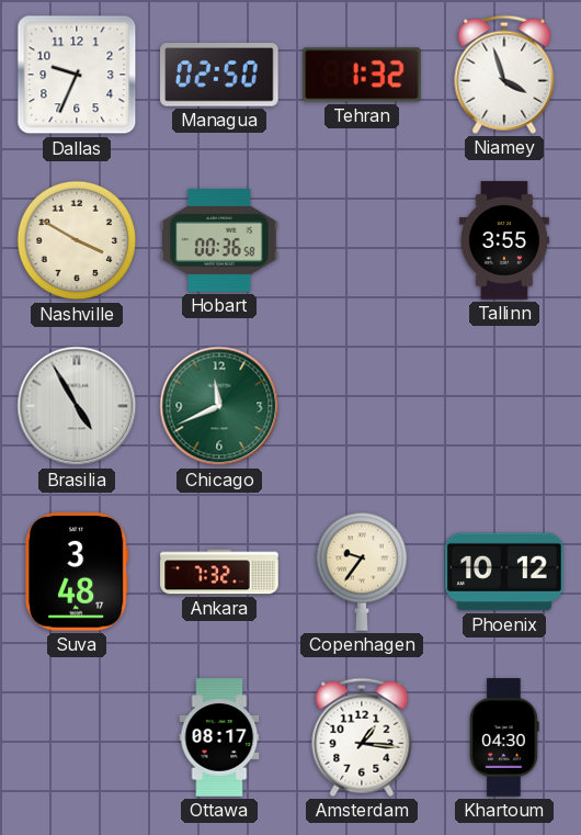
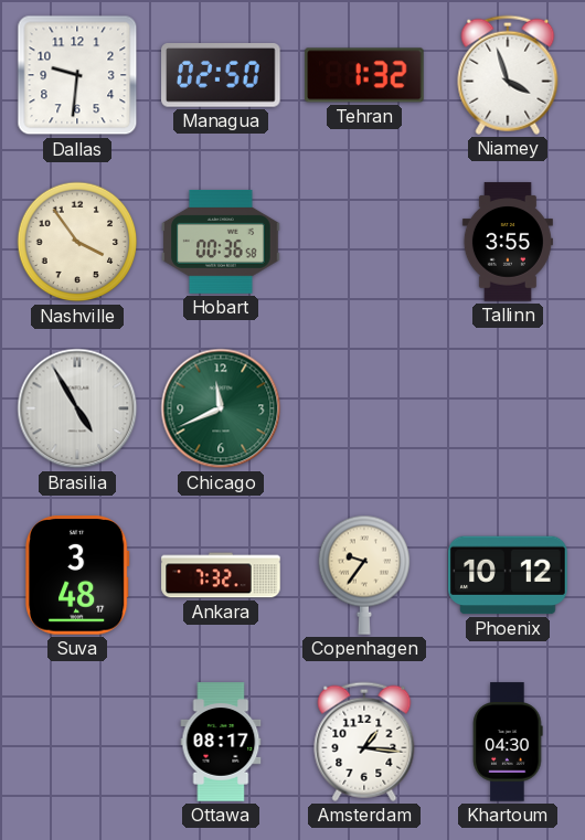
Dallas: 9:34 -> 9:31 (77, 75)
Nashville: 3:50 -> 3:54 (77, 242)
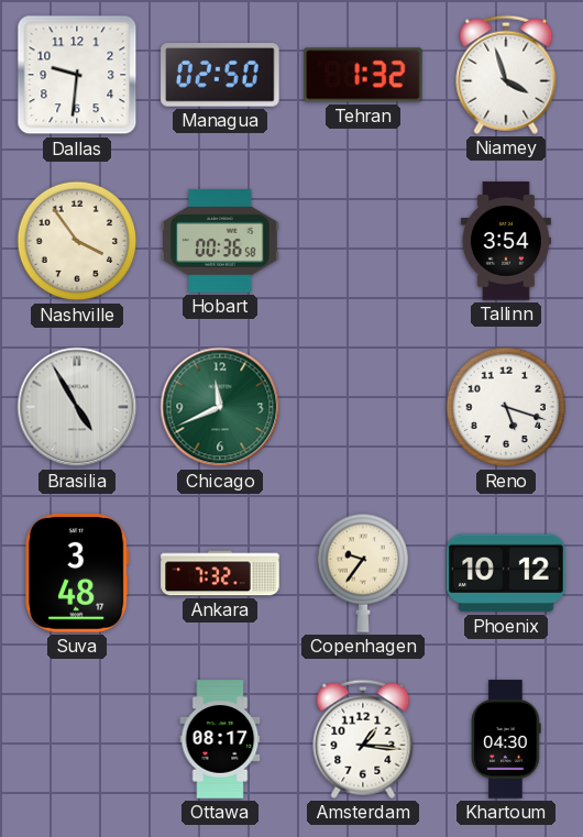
Tallinn: 3:55 -> 3:54 (506, 241)
Reno: none -> 5:18 (506, 407)
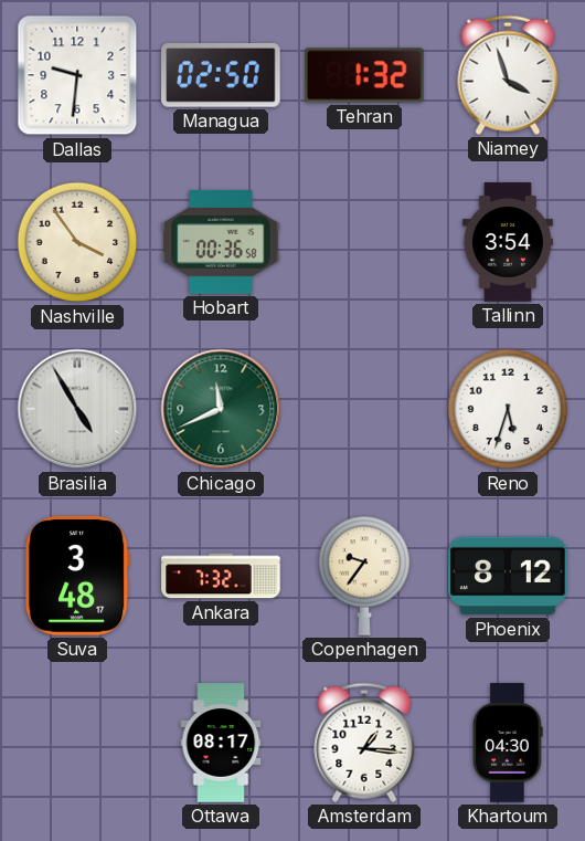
Reno: 5:18 -> 5:33 (508, 409)
Phoenix: 10:12 -> 8:12 (508, 576)
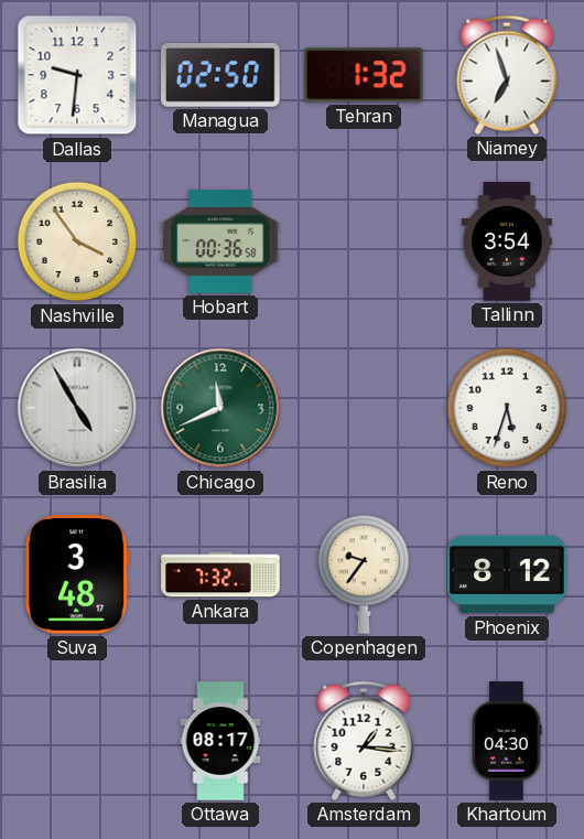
Niamey: 3:57 -> 6:57 (507, 75)
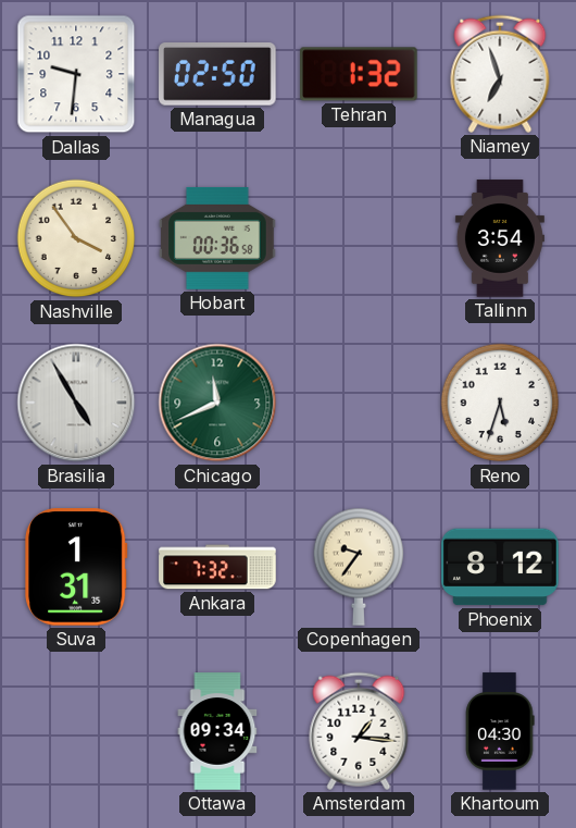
Suva: 3:48 -> 1:31 (76, 567)
Ottawa: 08:17 -> 09:34 (217, 731)
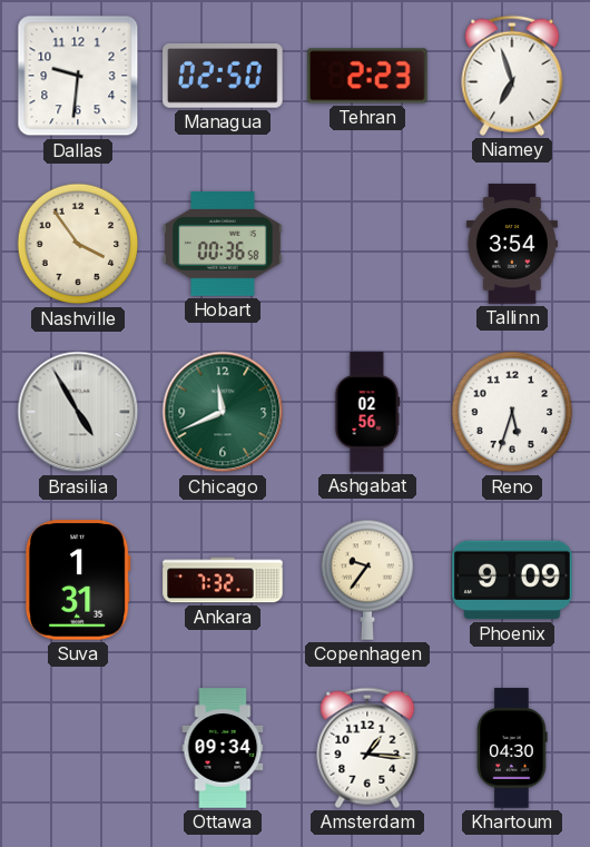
Tehran: 1:32 -> 2:23 (367, 76)
Ashgabat: none -> 02:56 (367, 412)
Phoenix: 8:12 -> 9:09 (512, 580)
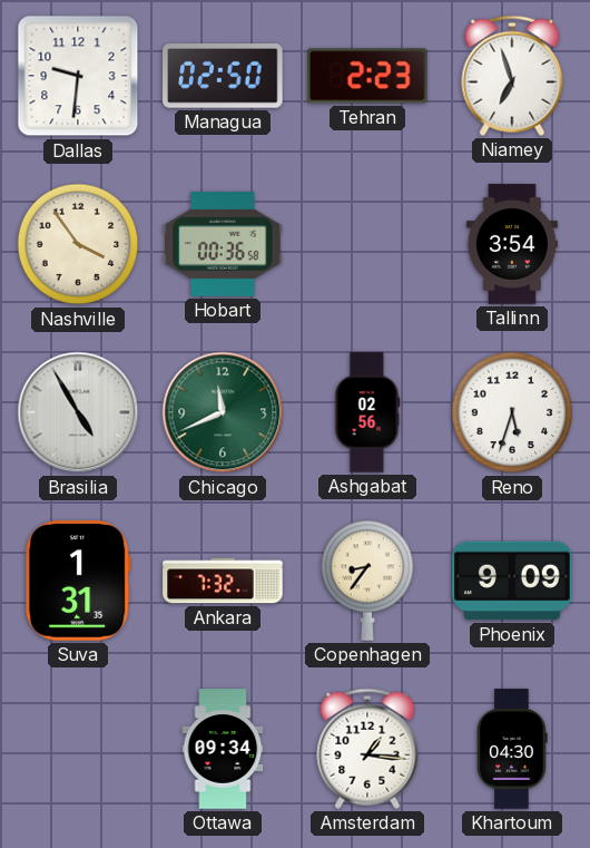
Copenhagen: 9:36 -> 8:36 (367, 581)
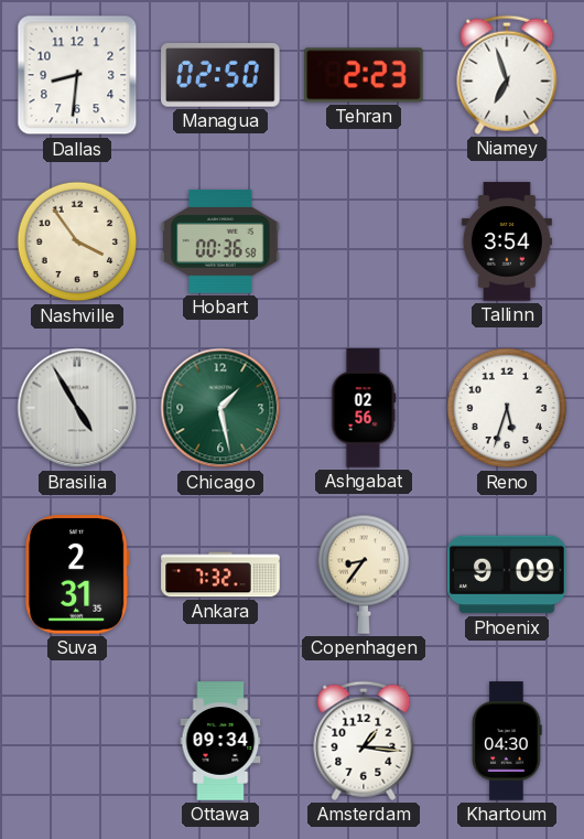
Dallas: 9:31 -> 8:31 (77, 75)
Chicago: 11:41 -> 1:28 (220, 408)
Suva: 1:31 -> 2:31 (77, 574)
